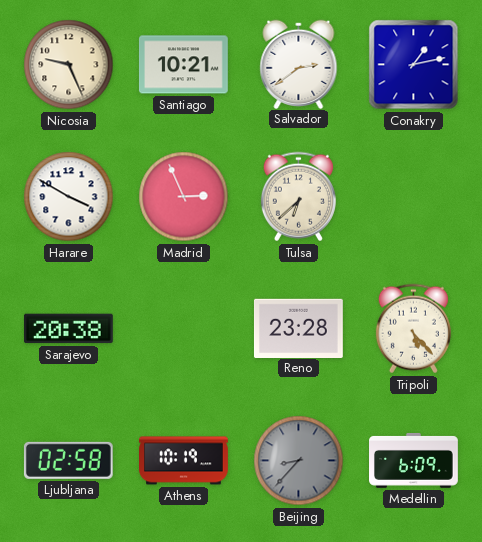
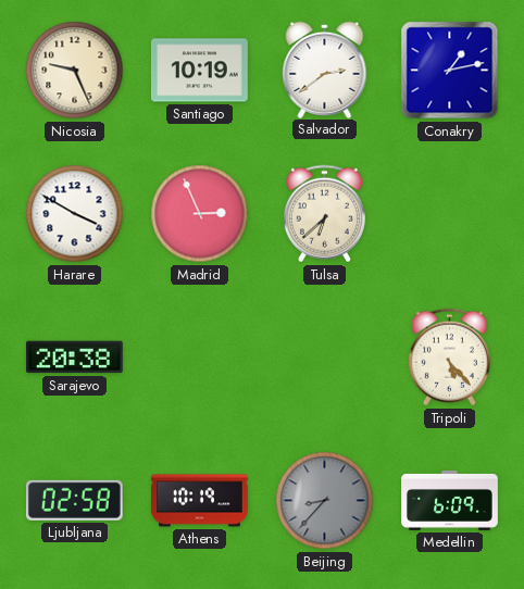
Santiago: 10:21 -> 10:19 (199, 71)
Reno: 23:28 -> none (299, 328)
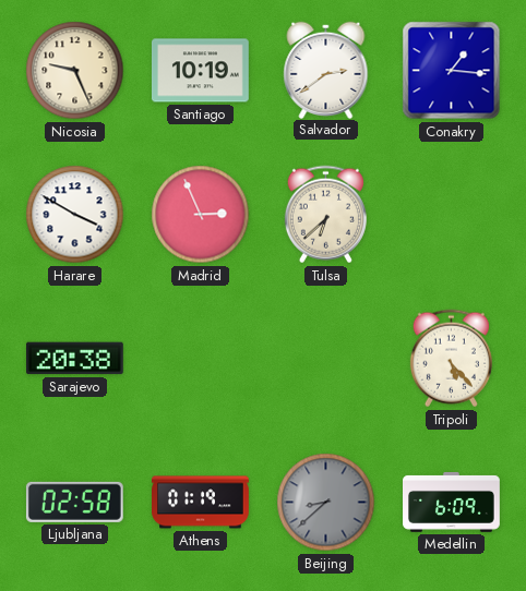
Conakry: 1:13 -> 1:16 (452, 71)
Athens: 10:19 -> 01:19 (201, 503)
Beijing: 8:37 -> 8:38 (326, 503)
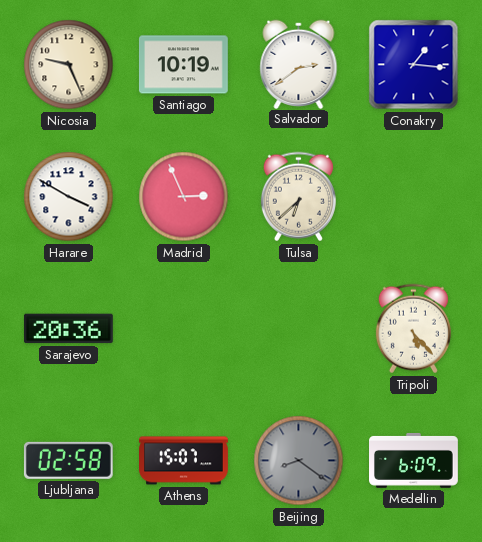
Sarajevo: 20:38 -> 20:36 (68, 329)
Athens: 01:19 -> 15:07 (184, 461)
Beijing: 8:38 -> 8:21 (299, 461)
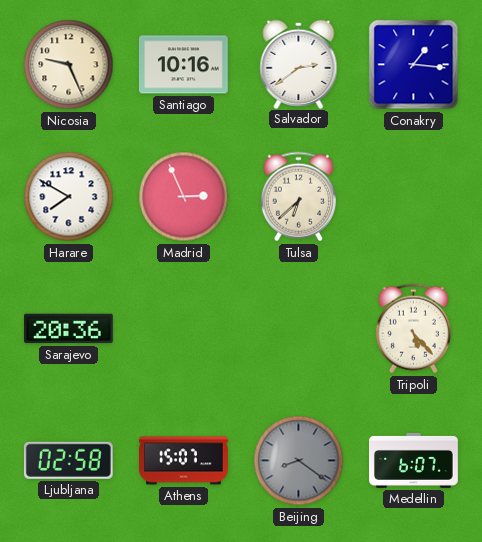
Santiago: 10:19 -> 10:16 (183, 65)
Harare: 3:50 -> 7:50 (69, 197)
Medellin: 6:09 -> 6:07 (414, 460)
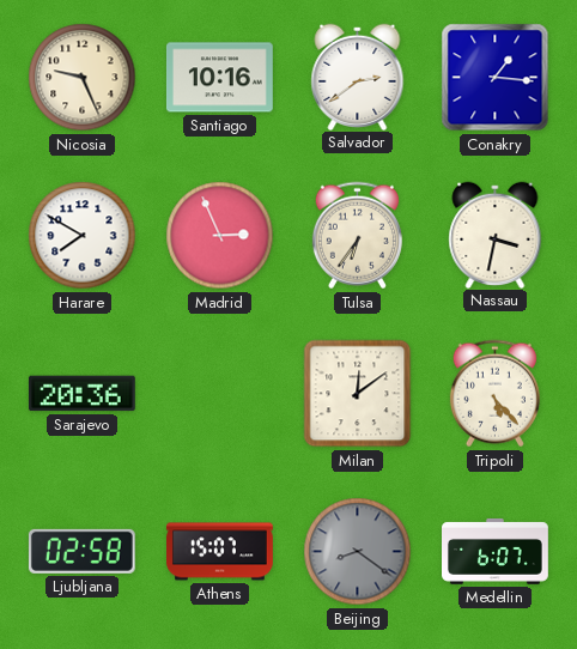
Tulsa: 6:38 -> 6:36 (357, 236)
Nassau: none -> 3:32 (496, 235)
Milan: none -> 12:09 (358, 394)
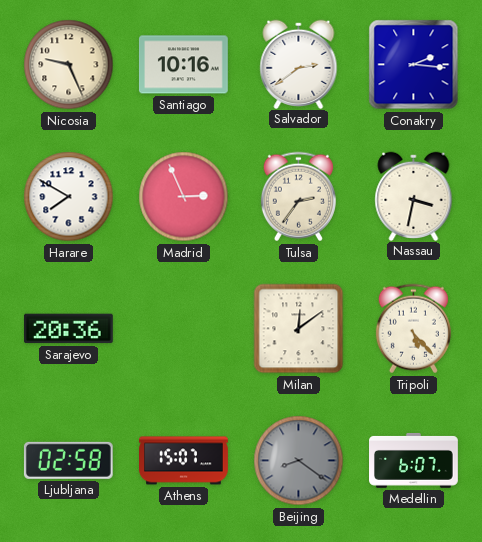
Conakry: 1:16 -> 2:16 (414, 65)
Tulsa: 6:36 -> 2:36 (298, 197)
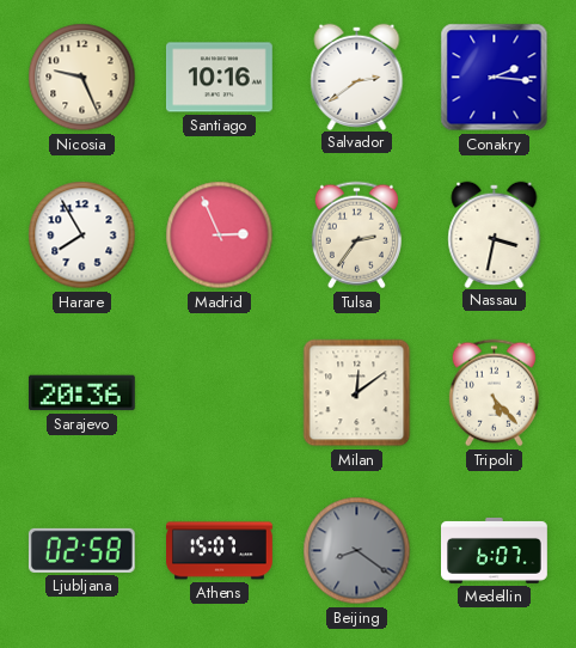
Harare: 7:50 -> 7:55 (82, 236)
